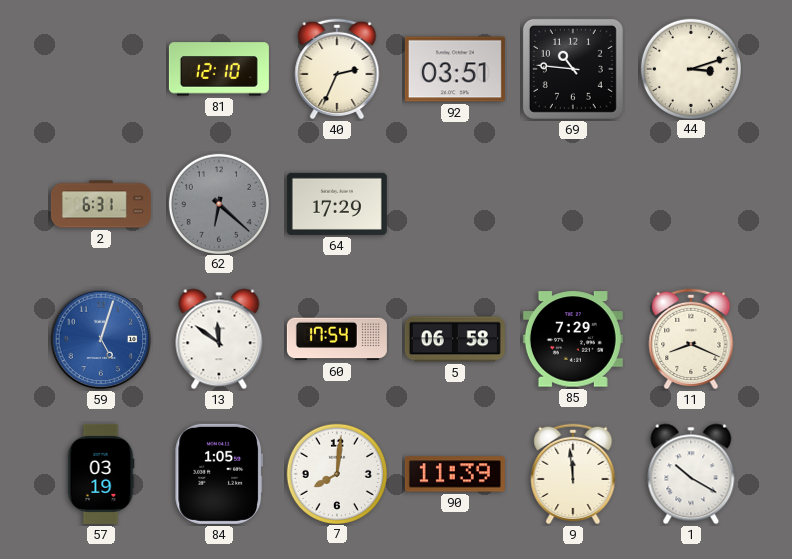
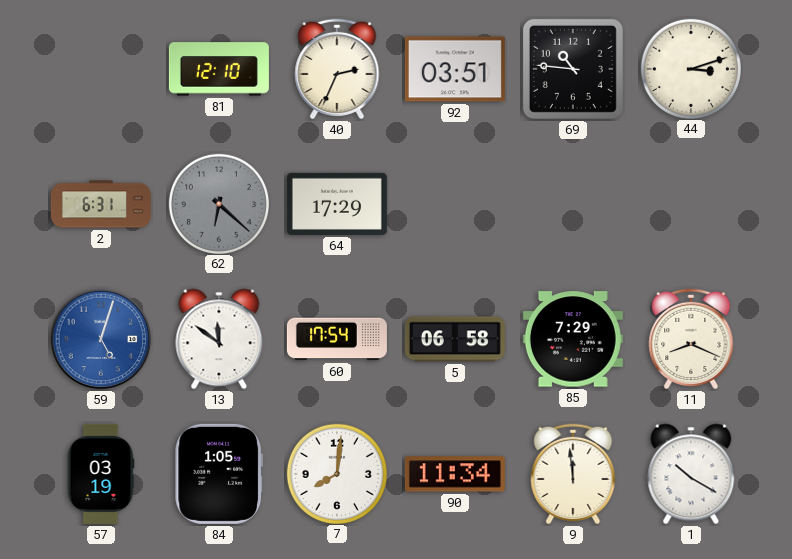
90: 11:39 -> 11:34 (455, 474)
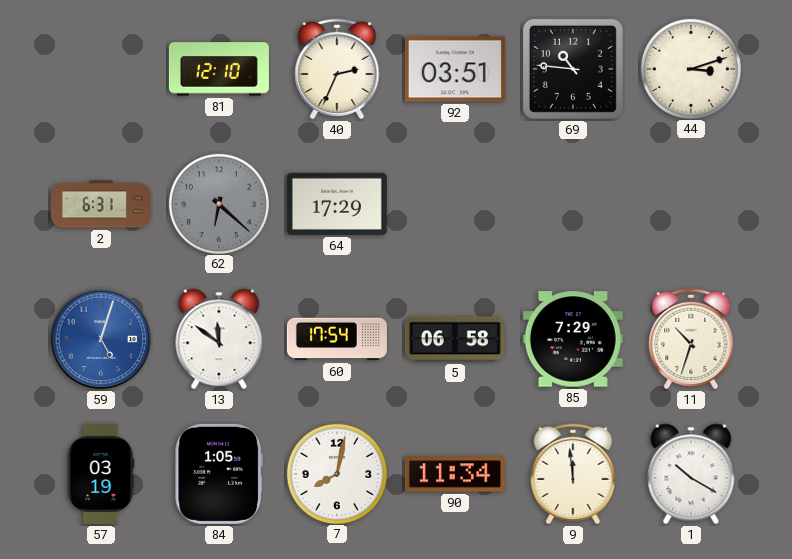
11: 8:19 -> 10:33 (691, 339)
7: 8:01 -> 8:02 (336, 473)
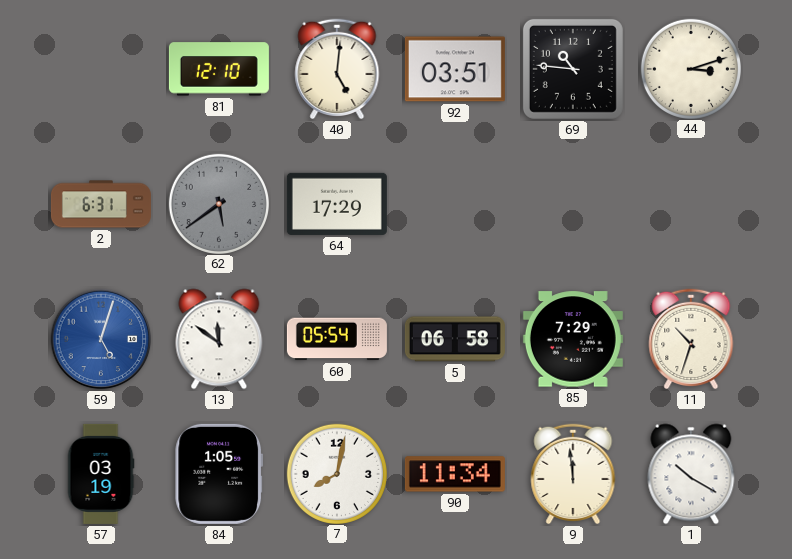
40: 2:34 -> 5:01 (337, 69)
62: 6:22 -> 5:39 (218, 203)
60: 17:54 -> 05:54 (337, 339)
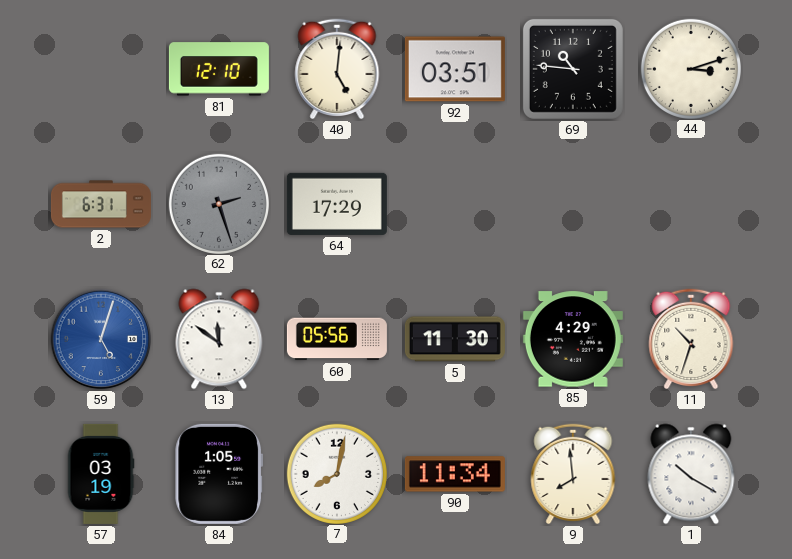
62: 5:39 -> 2:27 (218, 203)
60: 05:54 -> 05:56 (337, 339)
5: 06:58 -> 11:30 (455, 339)
85: 7:29 -> 4:29 (573, 339)
9: 11:59 -> 7:59 (573, 474)
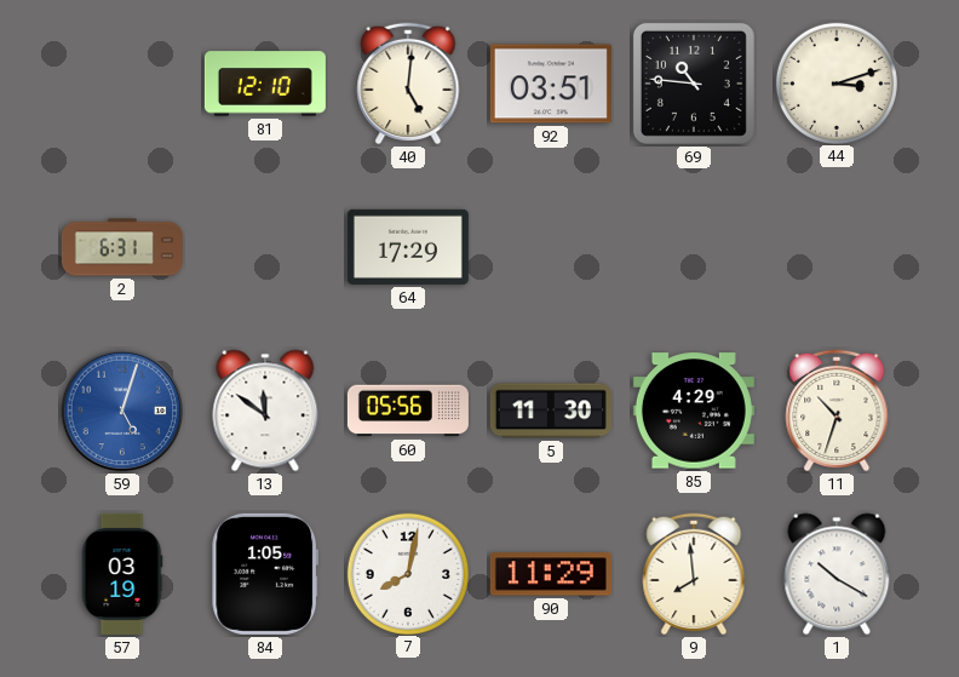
62: 2:27 -> none (218, 203)
90: 11:34 -> 11:29 (551, 574)
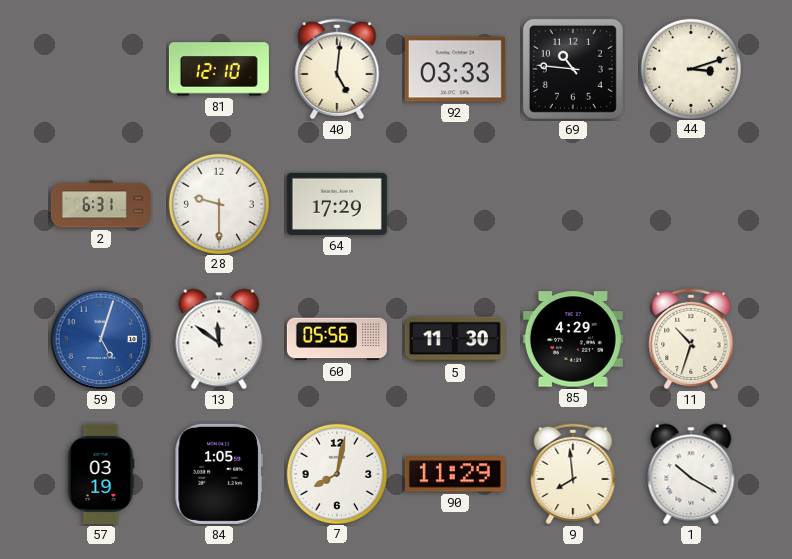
92: 03:51 -> 03:33 (455, 69)
28: none -> 9:30 (218, 203)
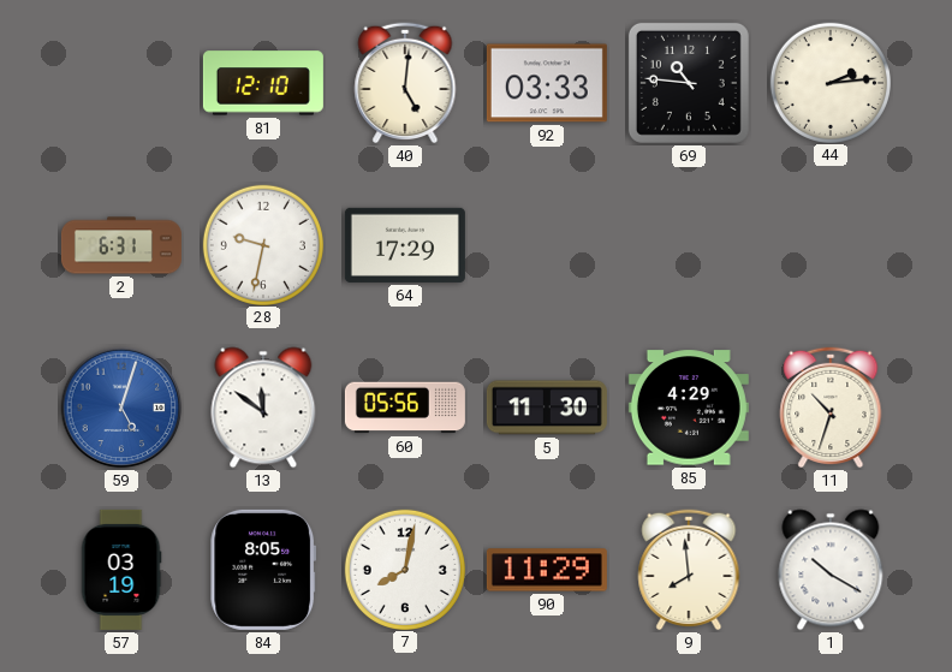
44: 3:12 -> 2:14 (829, 82)
28: 9:30 -> 9:32 (262, 244)
84: 1:05 -> 8:05 (263, 570)
